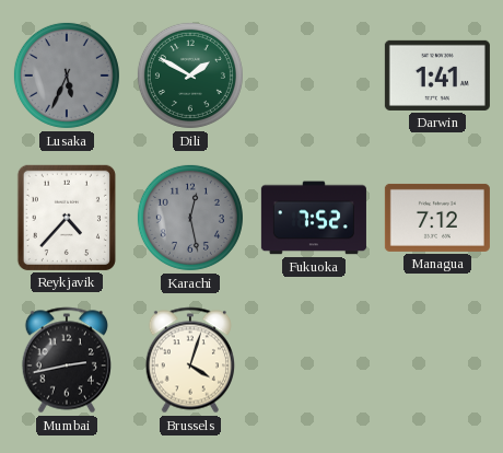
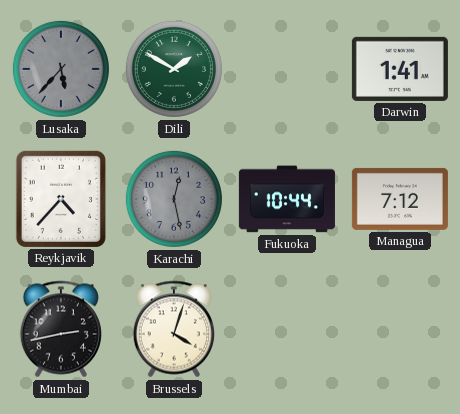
Lusaka: 5:34 -> 5:37 (61, 69)
Fukuoka: 7:52 -> 10:44 (287, 199)
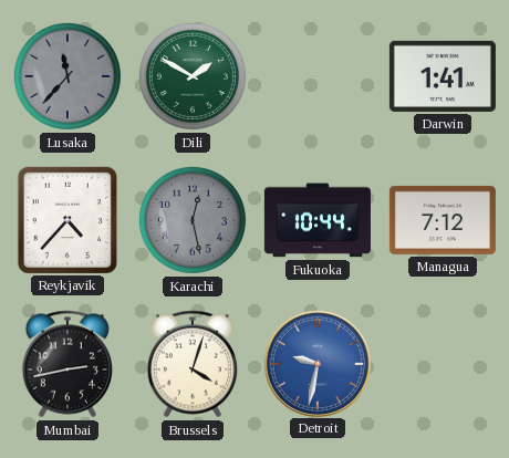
Lusaka: 5:37 -> 11:37 (67, 76)
Detroit: none -> 9:32 (316, 363)
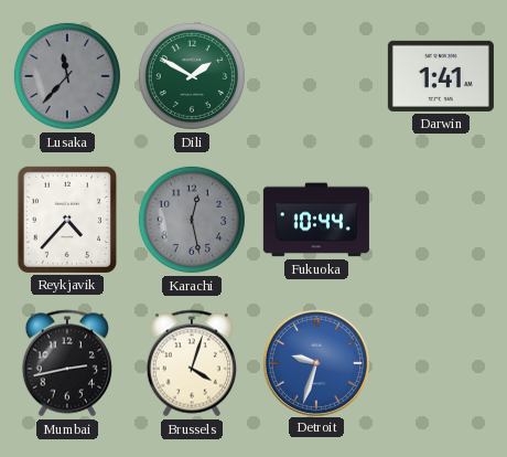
Managua: 7:12 -> none (443, 220)
Detroit: 9:32 -> 9:33 (315, 362)
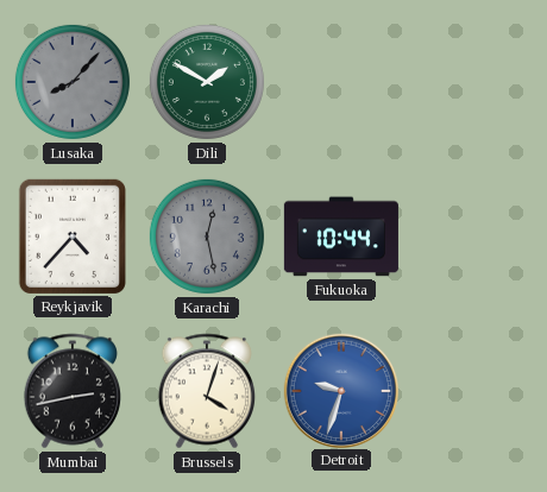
Lusaka: 11:37 -> 8:07 (73, 82)
Darwin: 1:41 -> none (441, 76)
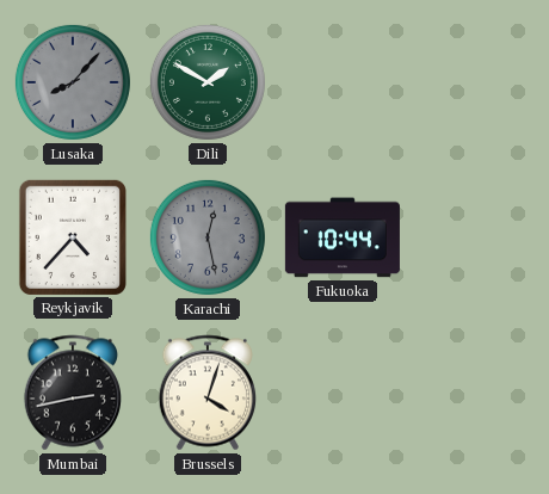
Detroit: 9:33 -> none (340, 390)
